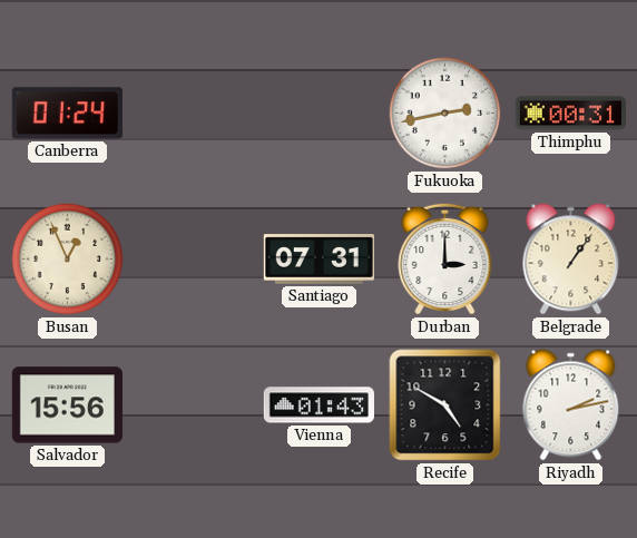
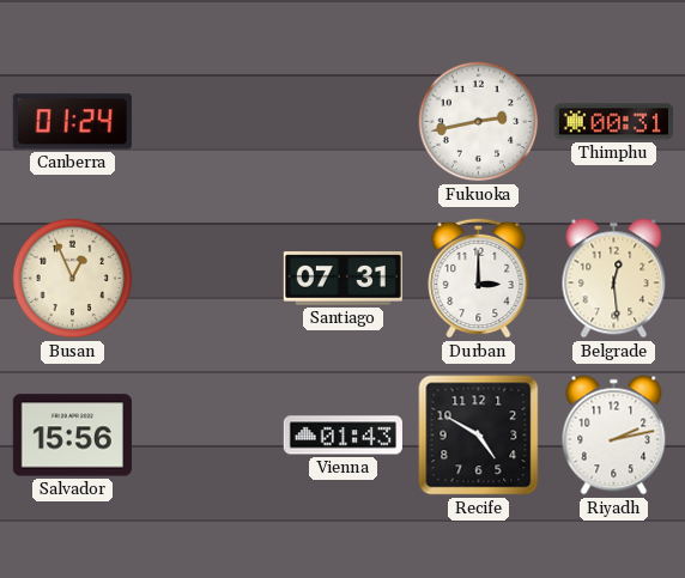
Belgrade: 1:06 -> 12:29 (614, 279)
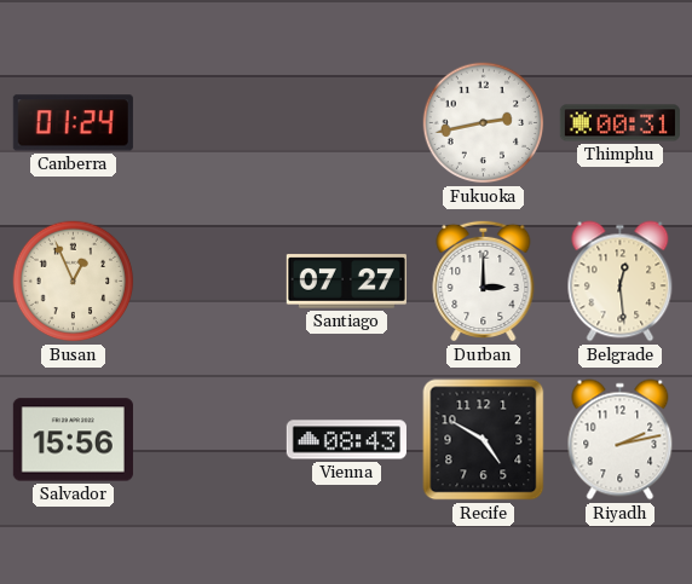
Santiago: 07:31 -> 07:27 (346, 282)
Vienna: 01:43 -> 08:43 (346, 440)
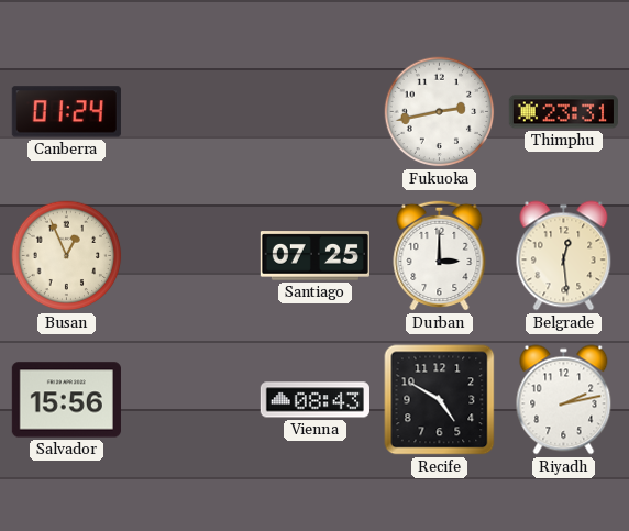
Thimphu: 00:31 -> 23:31 (563, 112)
Santiago: 07:27 -> 07:25 (314, 256)
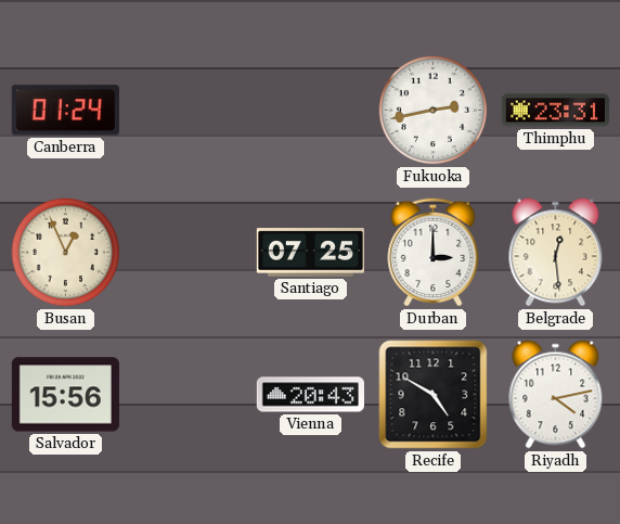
Vienna: 08:43 -> 20:43 (310, 395)
Riyadh: 2:13 -> 4:13 (556, 395)
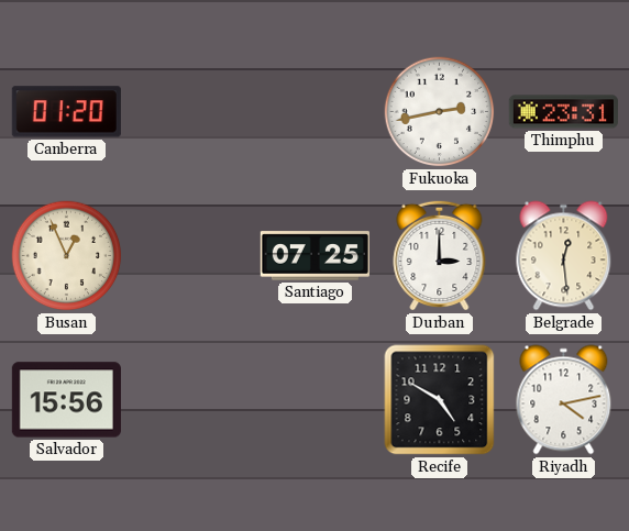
Canberra: 01:24 -> 01:20 (66, 112)
Vienna: 20:43 -> none (310, 395)
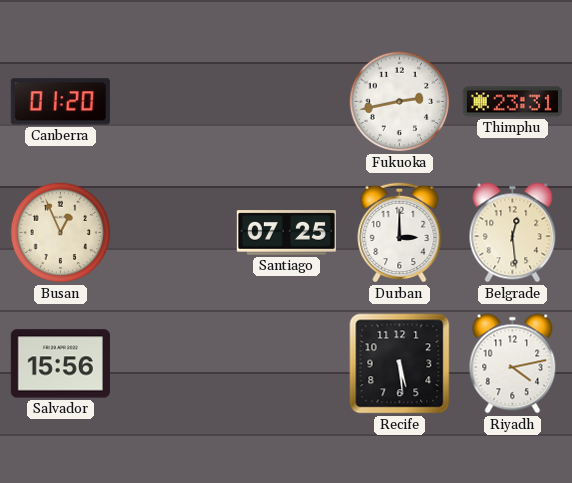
Recife: 4:50 -> 5:29 (400, 364)
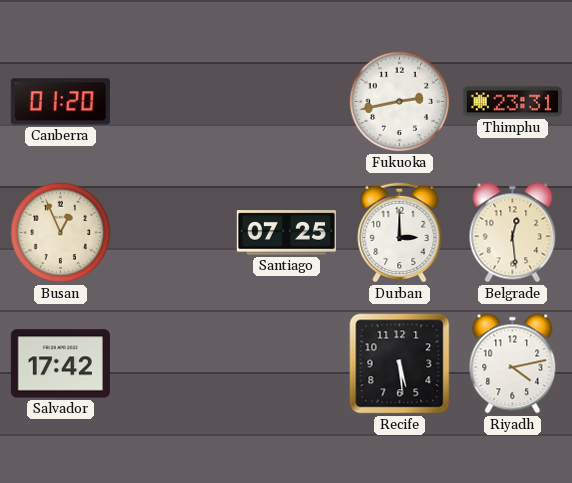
Salvador: 15:56 -> 17:42 (60, 364)
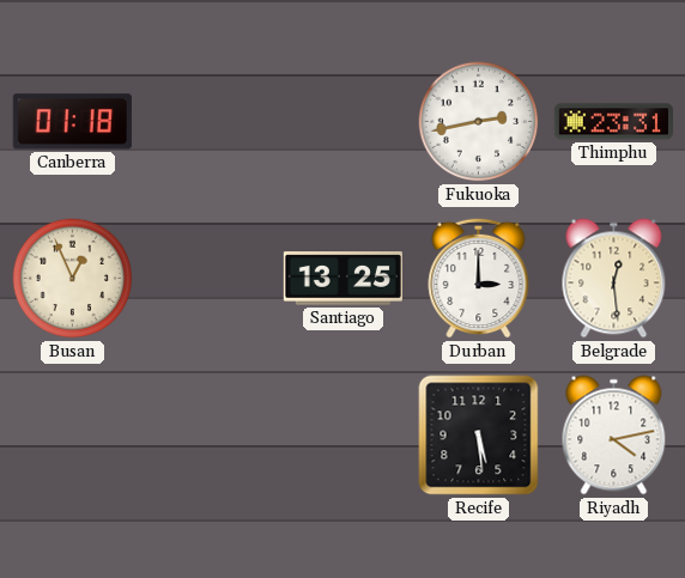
Canberra: 01:20 -> 01:18 (72, 122)
Santiago: 07:25 -> 13:25 (342, 279)
Salvador: 17:42 -> none (60, 364)
